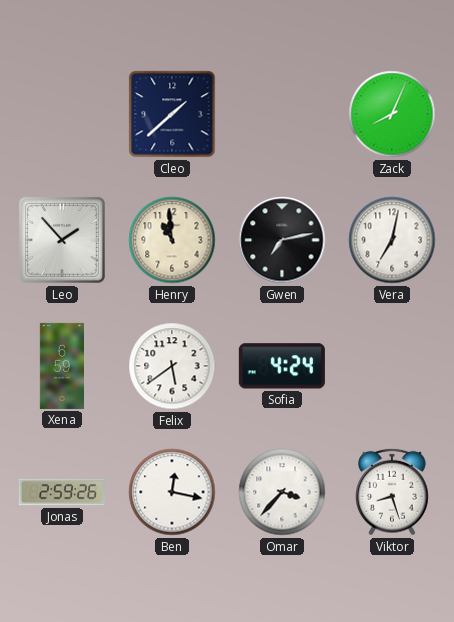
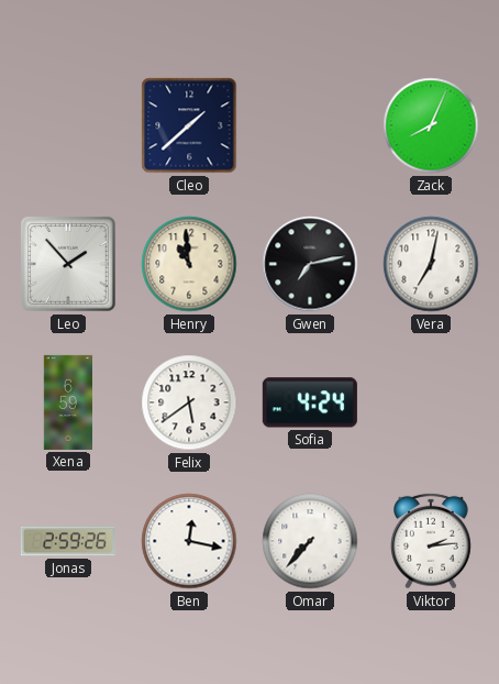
Omar: 3:37 -> 7:37 (310, 541)
Viktor: 8:27 -> 2:14 (431, 541)
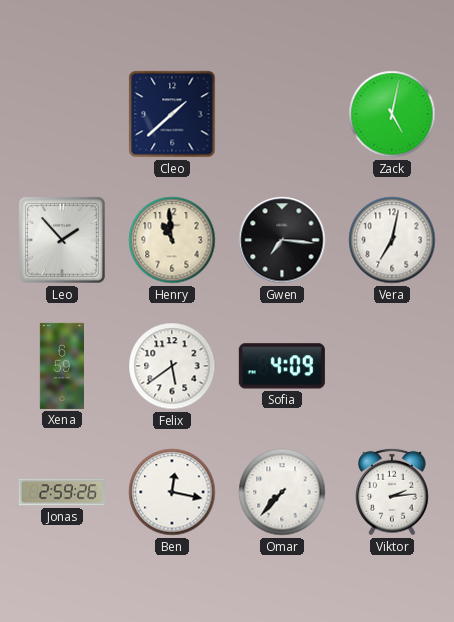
Zack: 8:04 -> 5:02 (392, 114)
Gwen: 7:13 -> 7:16 (282, 240)
Sofia: 4:24 -> 4:09 (282, 366)
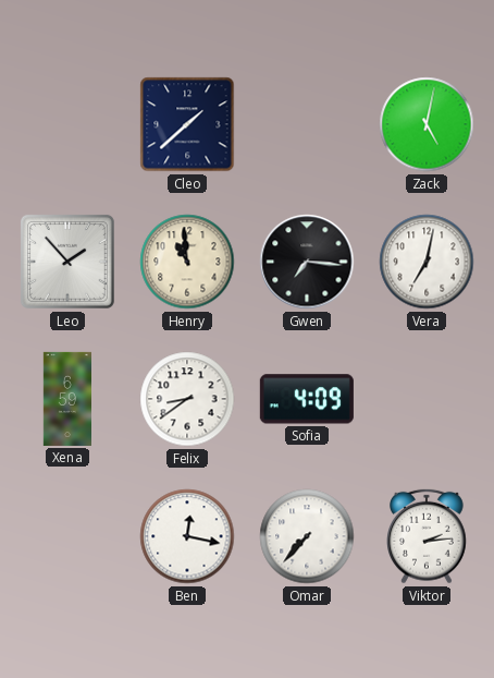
Felix: 5:39 -> 8:39 (187, 399)
Jonas: 2:59 -> none (62, 492)
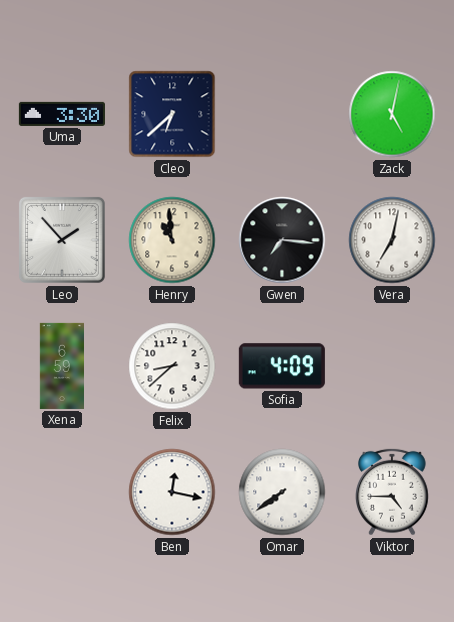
Uma: none -> 3:30 (62, 114)
Cleo: 1:38 -> 6:38 (172, 114)
Felix: 8:39 -> 8:38 (172, 366)
Omar: 7:37 -> 7:39 (282, 492)
Viktor: 2:14 -> 4:45 (392, 492)
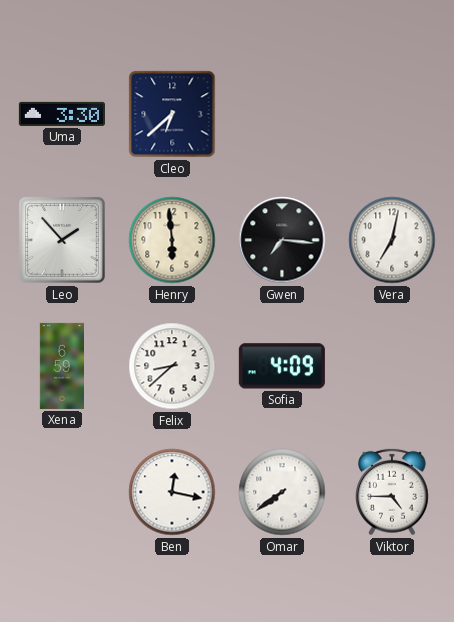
Zack: 5:02 -> none (392, 114)
Henry: 10:59 -> 5:59 (172, 240)
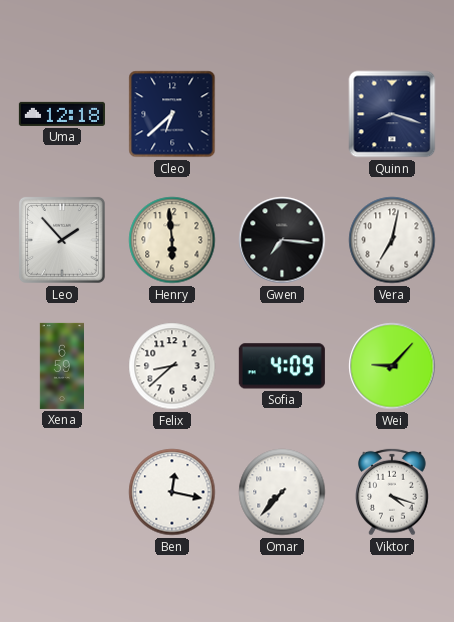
Uma: 3:30 -> 12:18 (62, 114)
Quinn: none -> 8:18 (392, 114)
Wei: none -> 9:07 (392, 366)
Omar: 7:39 -> 7:37 (282, 492)
Viktor: 4:45 -> 4:18 (392, 492)
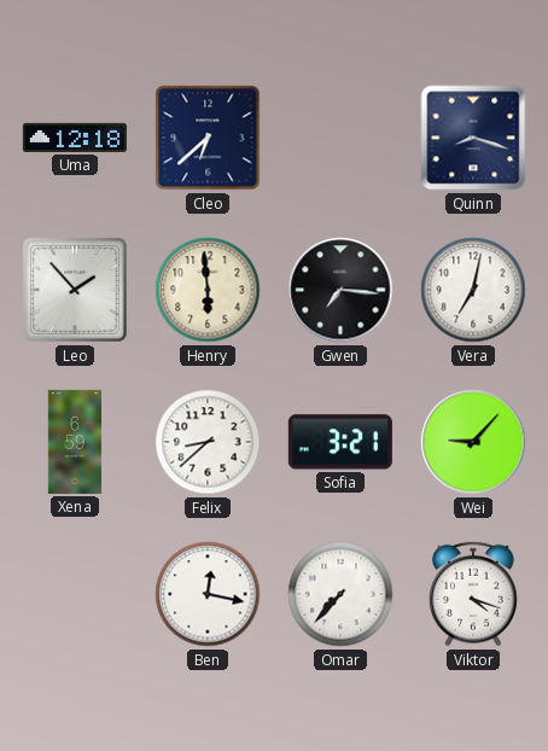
Sofia: 4:09 -> 3:21 (340, 442)
